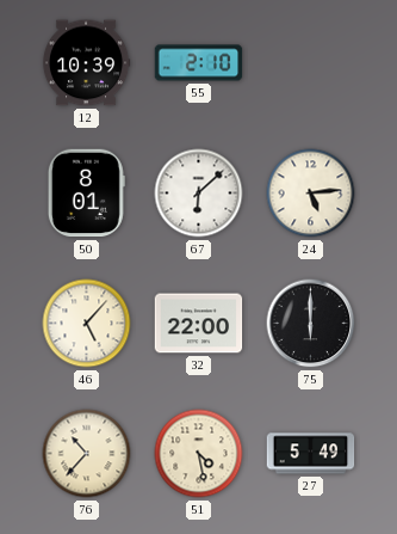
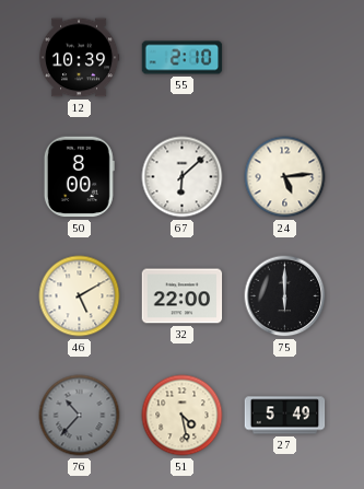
50: 8:01 -> 8:00 (79, 177)
46: 5:07 -> 5:10 (80, 296)
76 dial: cream -> grey (80, 416)
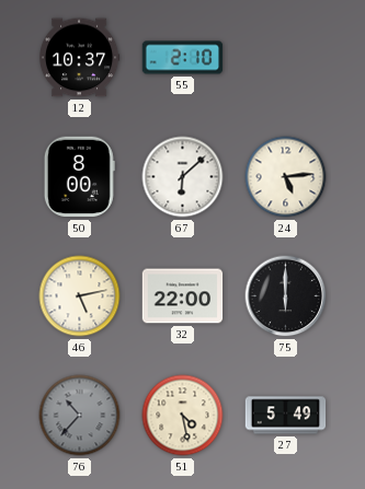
12: 10:39 -> 10:37 (79, 58)
46: 5:10 -> 5:13 (80, 296)
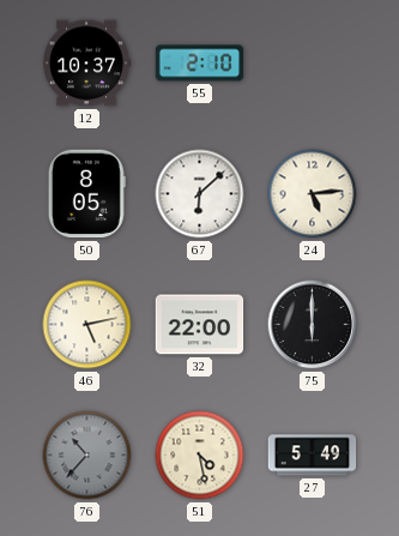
50: 8:00 -> 8:05 (86, 194)
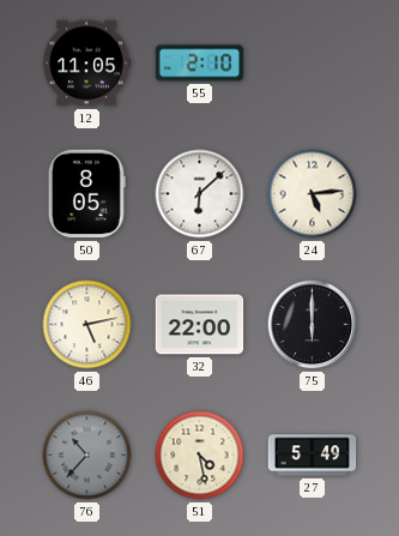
12: 10:37 -> 11:05 (86, 64)
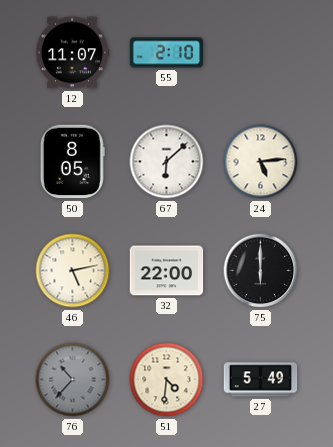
12: 11:05 -> 11:07 (72, 53)
51: 4:28 -> 4:31 (167, 380)
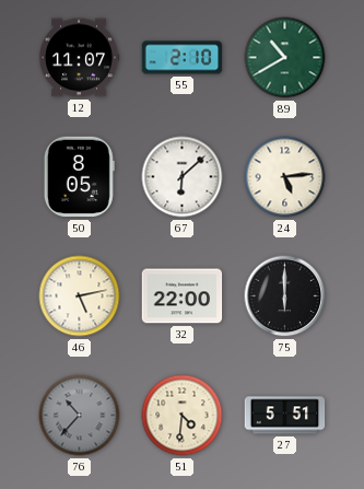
89: none -> 10:40 (285, 58)
27: 5:49 -> 5:51 (285, 416)
